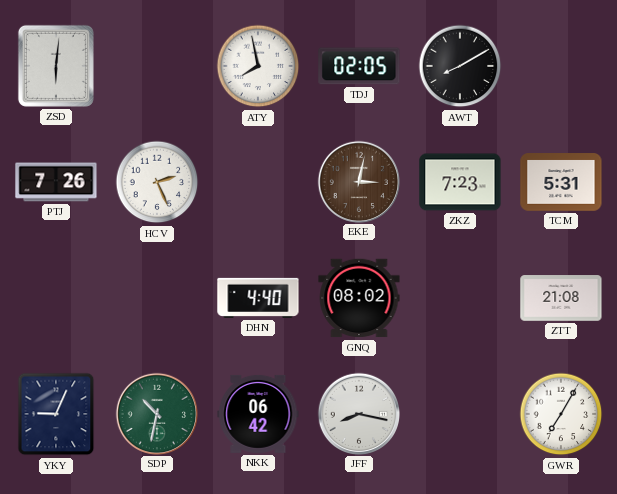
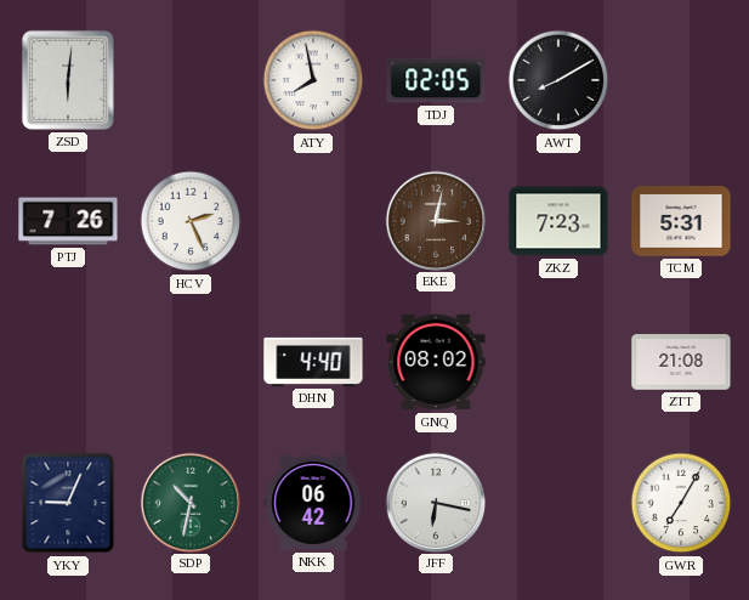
JFF: 8:17 -> 6:17 (435, 502)
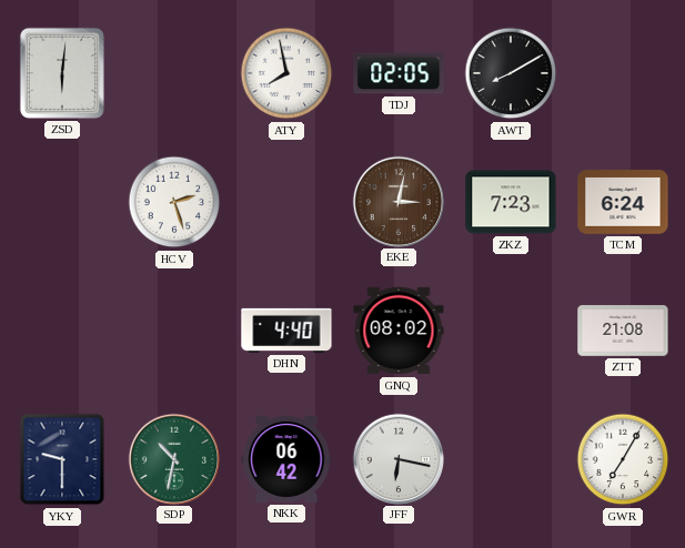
PTJ: 7:26 -> none (68, 221)
HCV: 2:26 -> 2:27 (174, 202)
TCM: 5:31 -> 6:24 (623, 202)
YKY: 9:04 -> 9:30 (62, 459)
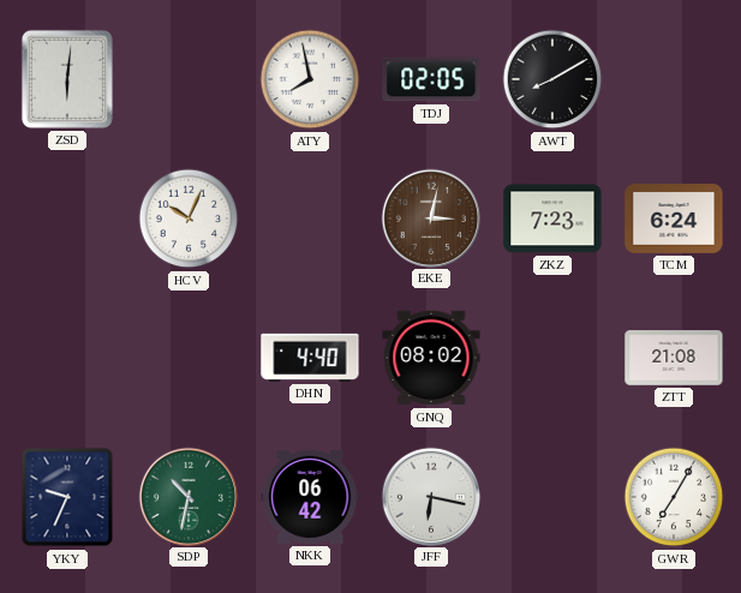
HCV: 2:27 -> 10:04 (189, 218)
YKY: 9:30 -> 9:34 (67, 497)
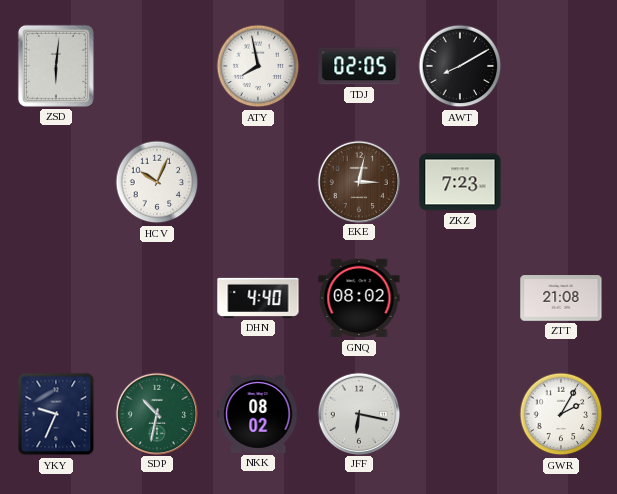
TCM: 6:24 -> none (674, 218)
NKK: 06:42 -> 08:02 (258, 414)
GWR: 7:05 -> 2:05 (561, 414)
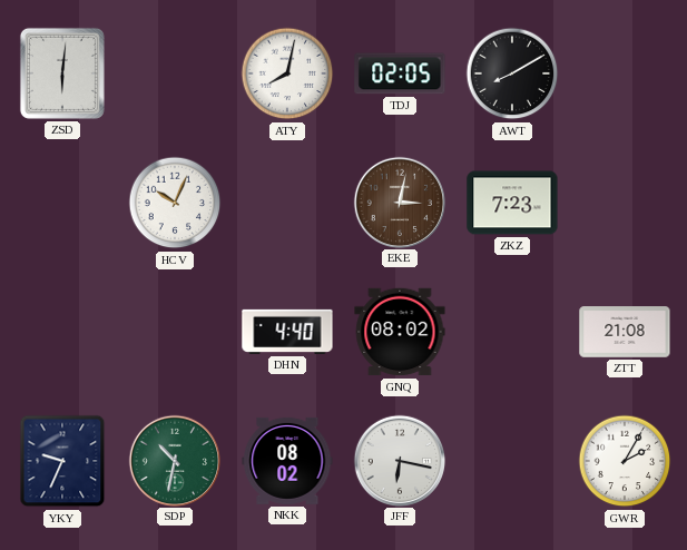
ATY: 7:58 -> 8:02 (287, 73)
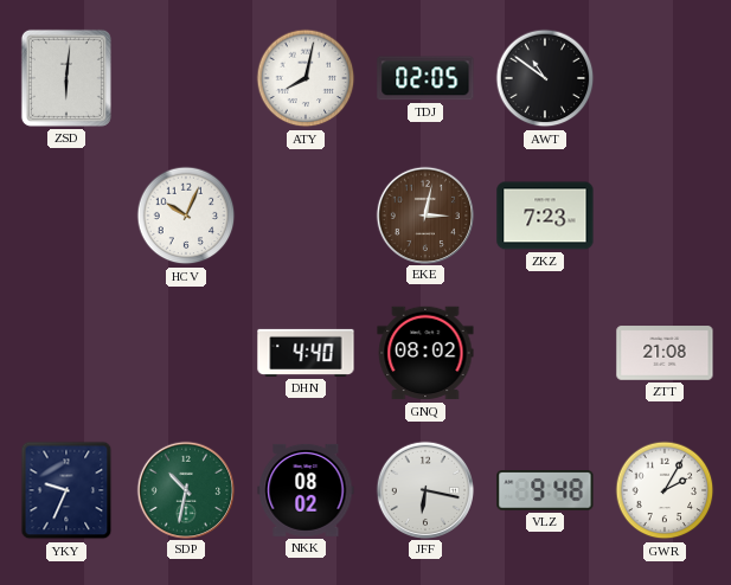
AWT: 8:10 -> 10:51 (545, 78)
VLZ: none -> 9:48 (545, 490)
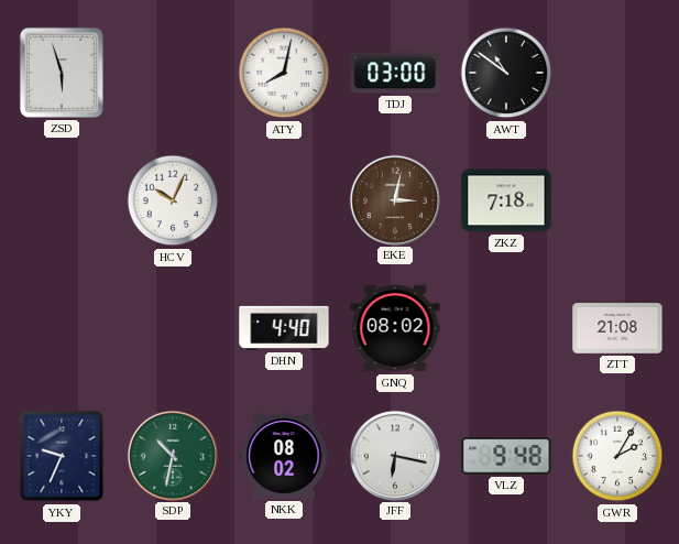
ZSD: 6:01 -> 5:57 (62, 73)
TDJ: 02:05 -> 03:00 (395, 73)
ZKZ: 7:23 -> 7:18 (506, 200)
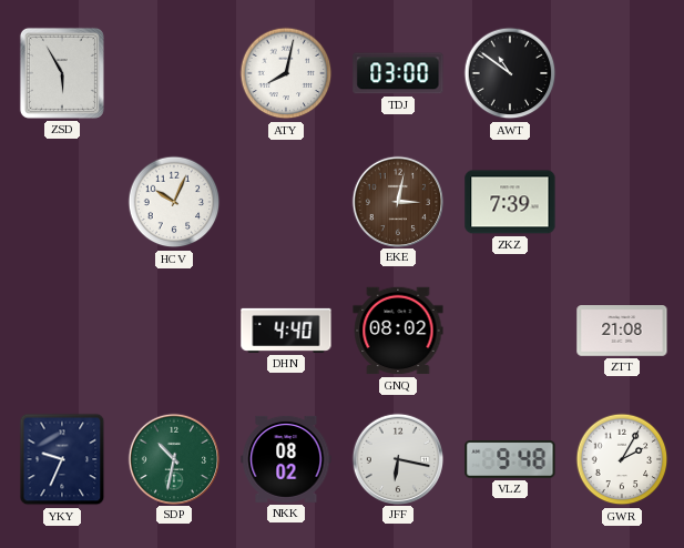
ZSD: 5:57 -> 5:55 (62, 73)
ZKZ: 7:18 -> 7:39 (510, 202)
